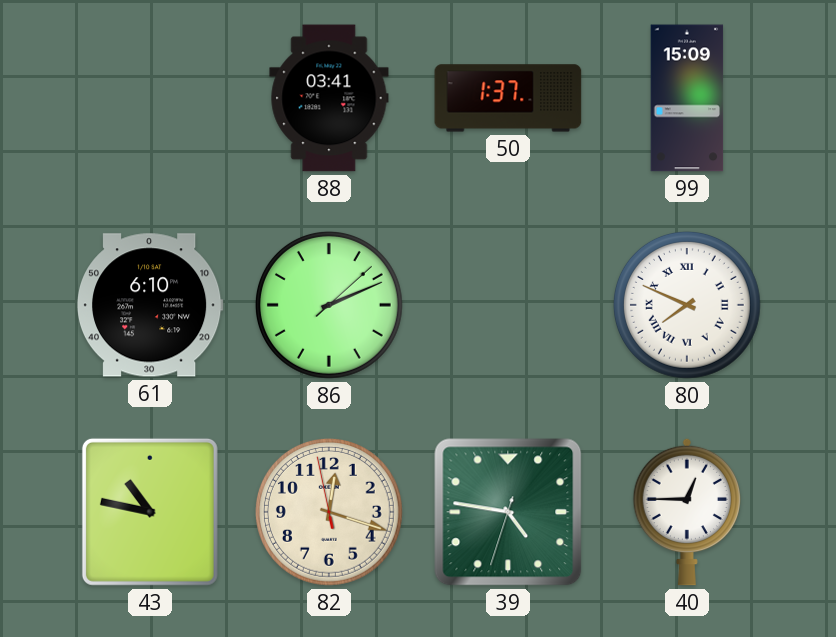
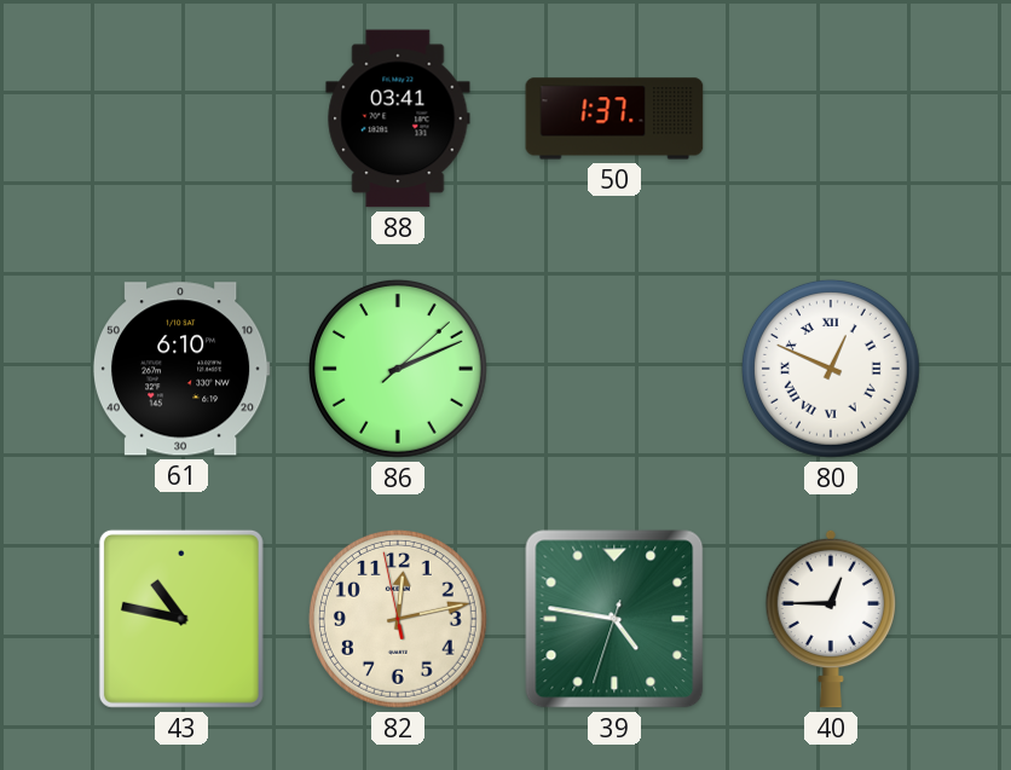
99: 15:09 -> none (687, 98)
80: 7:49 -> 12:49 (831, 369)
82: 12:17 -> 12:12 (398, 619)
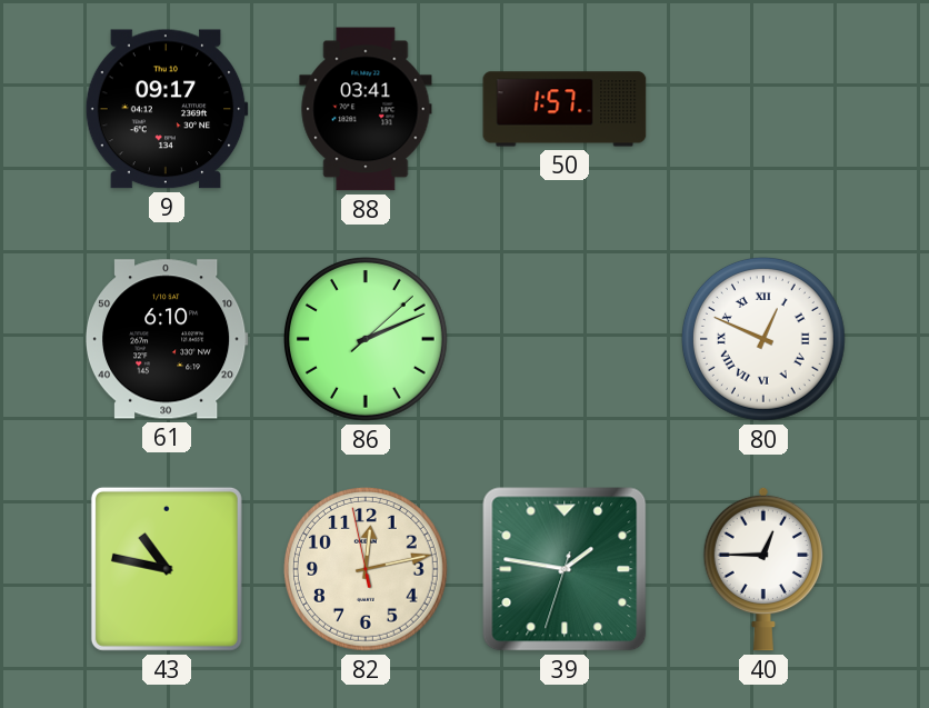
9: none -> 09:17 (167, 109)
50: 1:37 -> 1:57 (565, 109)
39: 4:46 -> 1:46 (565, 569)
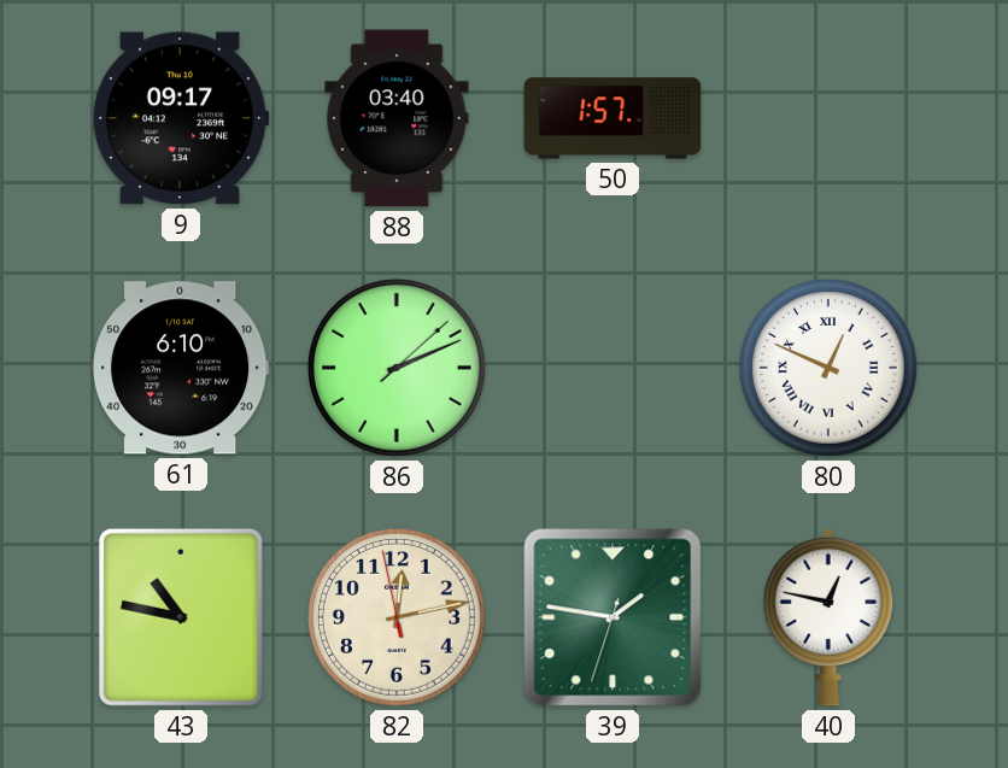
88: 03:41 -> 03:40 (397, 118)
40: 12:45 -> 12:47 (827, 617)
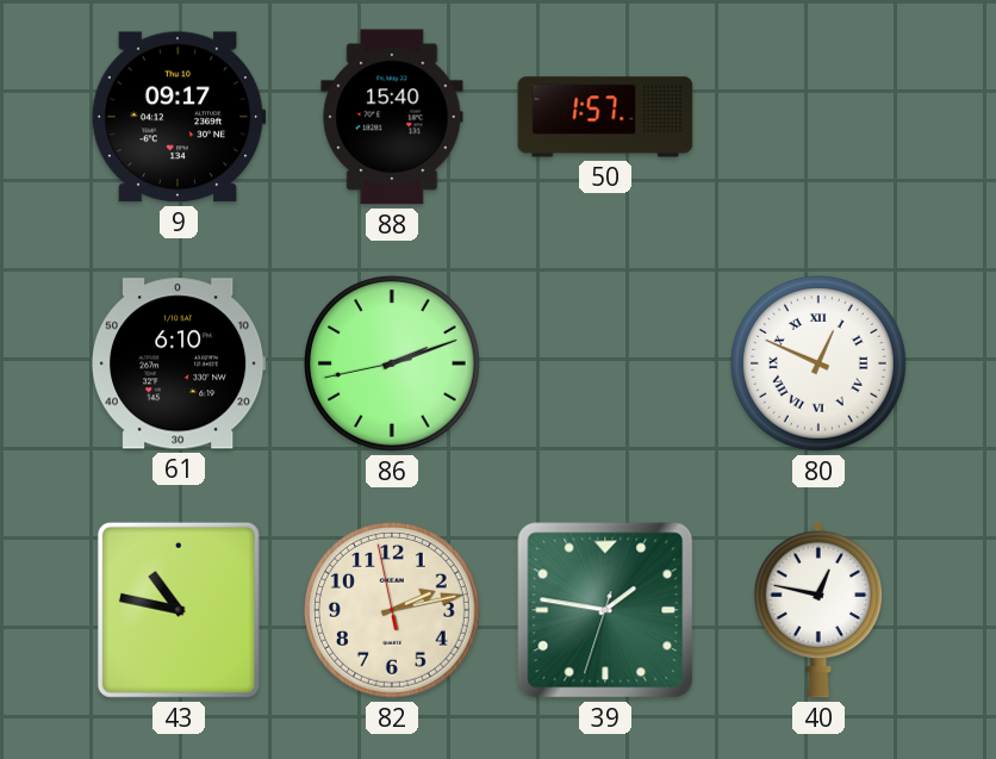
88: 03:40 -> 15:40 (392, 117)
86: 2:11:08 -> 2:11:43 (392, 363)
82: 12:12 -> 2:12 (392, 610)
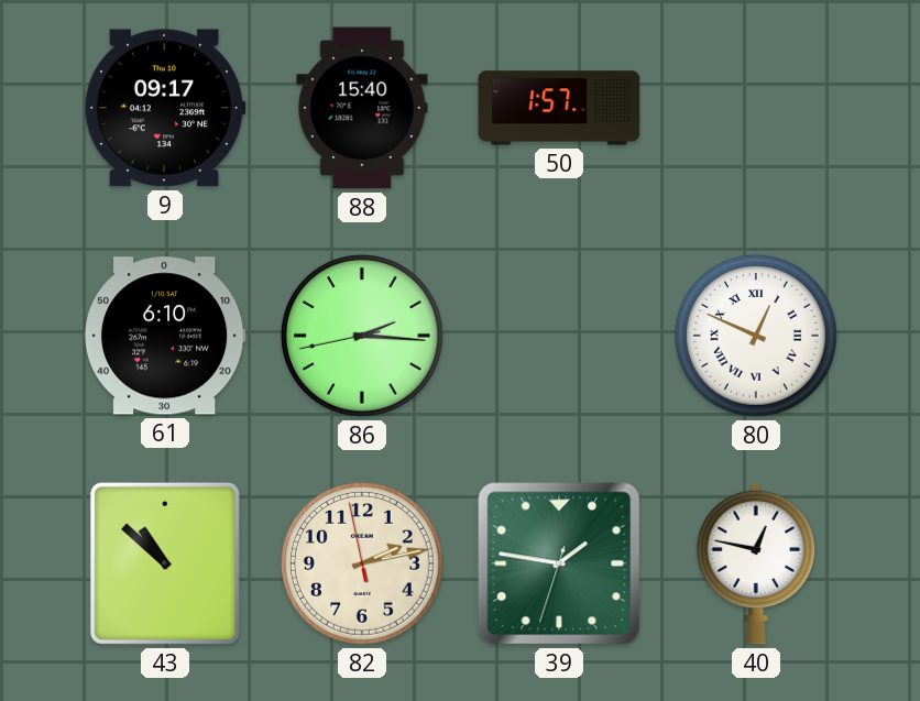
86: 2:11 -> 2:15 (362, 336)
43: 10:47 -> 10:52 (165, 563)
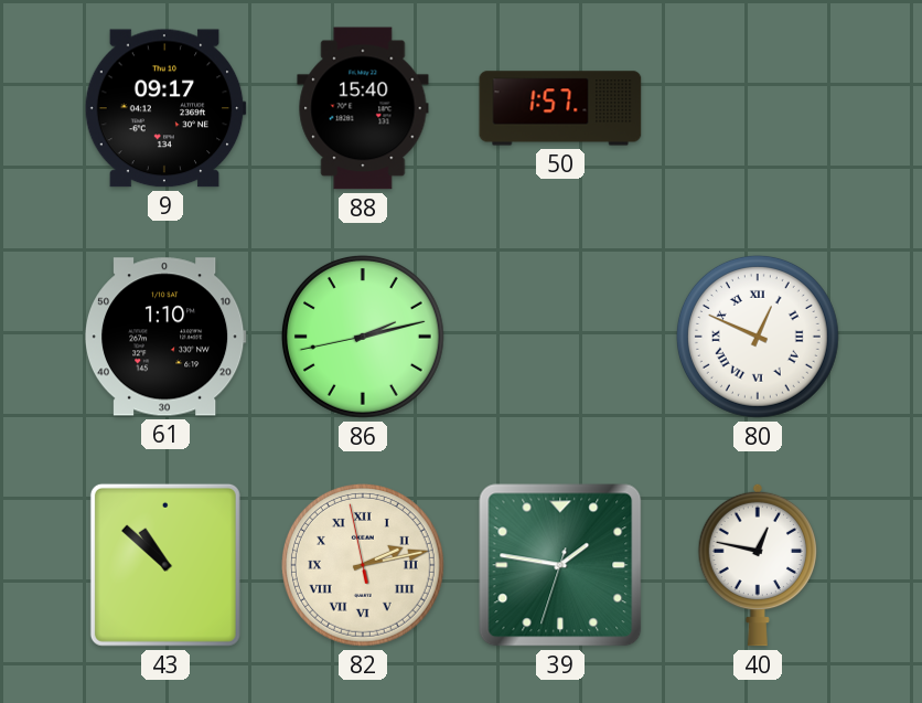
61: 6:10 -> 1:10 (165, 337)
86: 2:15 -> 2:12 (363, 337)
82 numerals: Arabic -> Roman (363, 565)
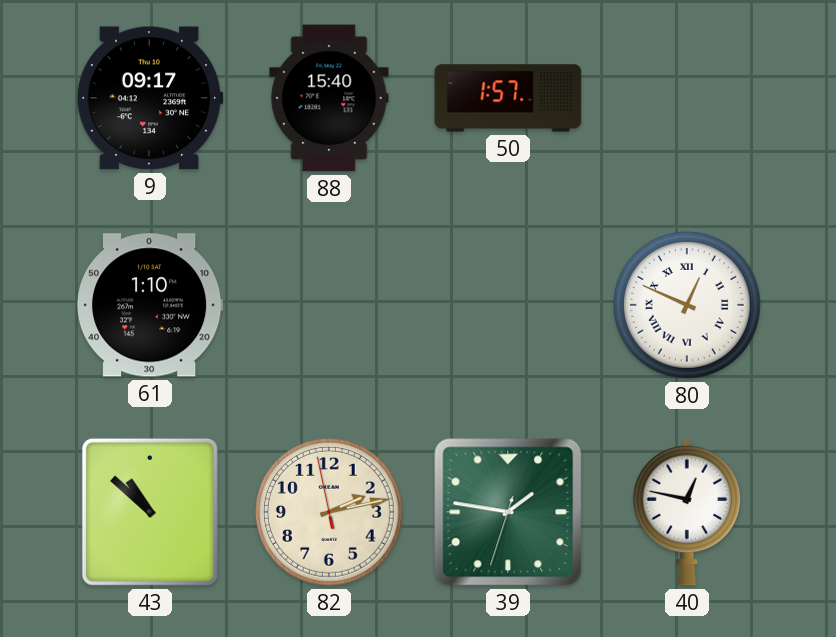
86: 2:12 -> none (363, 337)
82 numerals: Roman -> Arabic (329, 512)
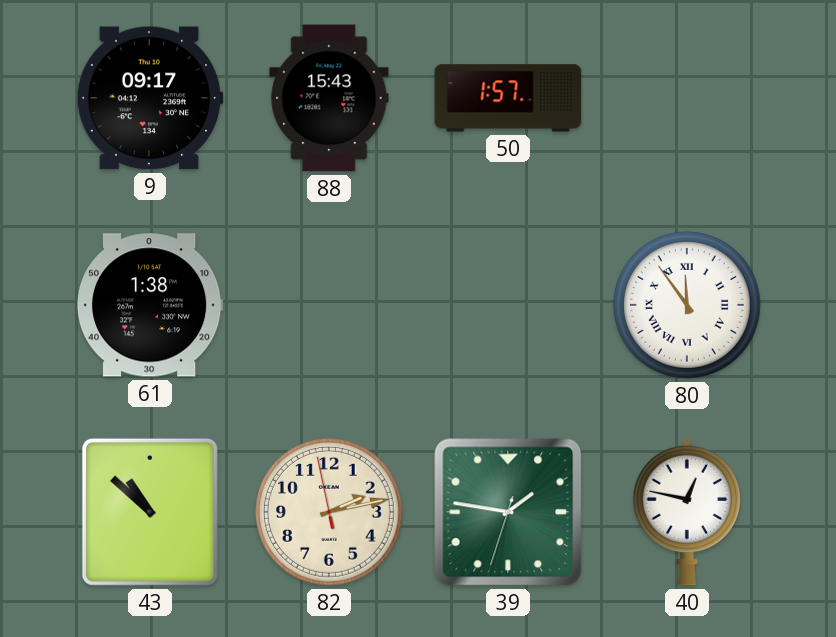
88: 15:40 -> 15:43 (329, 98)
61: 1:10 -> 1:38 (150, 305)
80: 12:49 -> 11:54 (687, 305)
